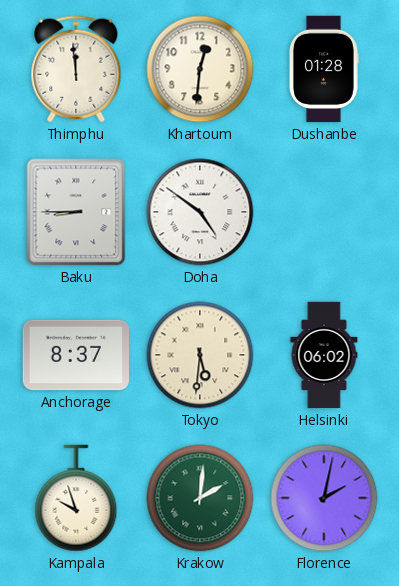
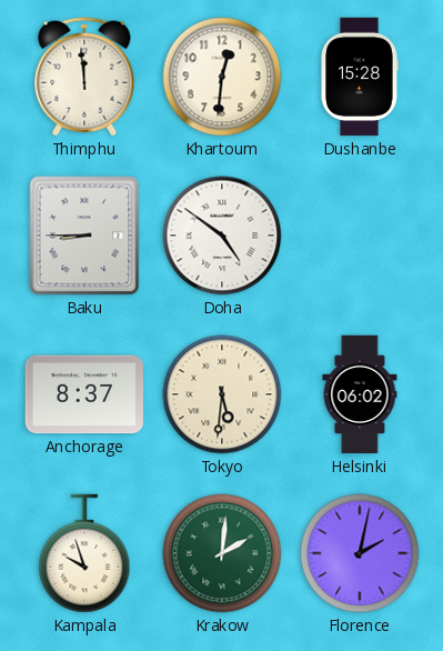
Dushanbe: 01:28 -> 15:28 (360, 77)
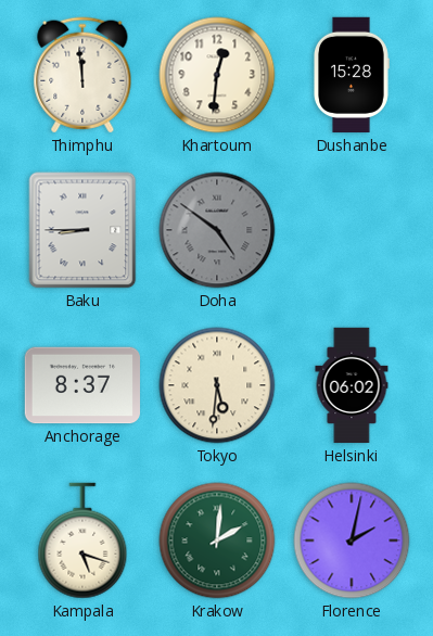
Doha dial: white -> grey (217, 230)
Kampala: 9:57 -> 5:18 (82, 540)
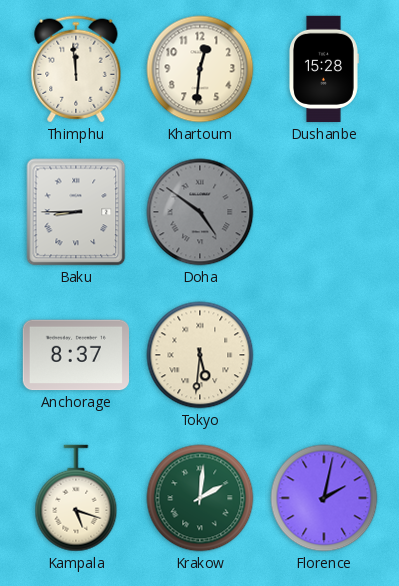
Helsinki: 06:02 -> none (352, 385)
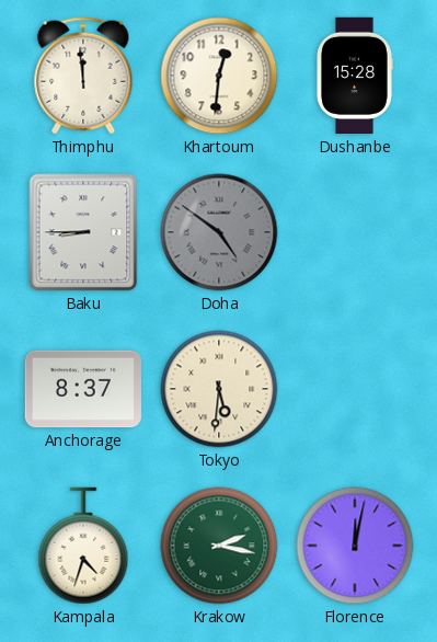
Kampala: 5:18 -> 4:33 (83, 546)
Krakow: 2:01 -> 2:17 (219, 546)
Florence: 2:02 -> 12:02 (355, 546)
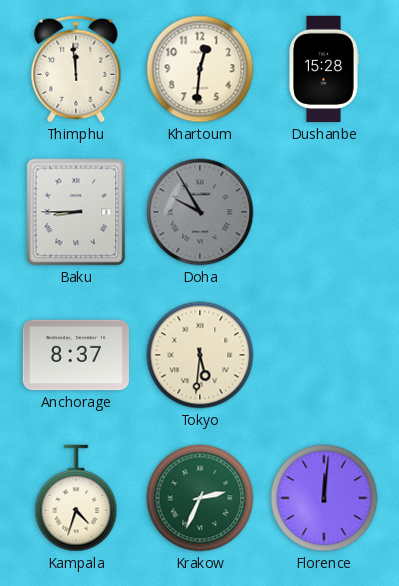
Doha: 4:51 -> 9:55 (200, 212)
Krakow: 2:17 -> 2:34 (200, 498)
Florence: 12:02 -> 12:01 (324, 498)
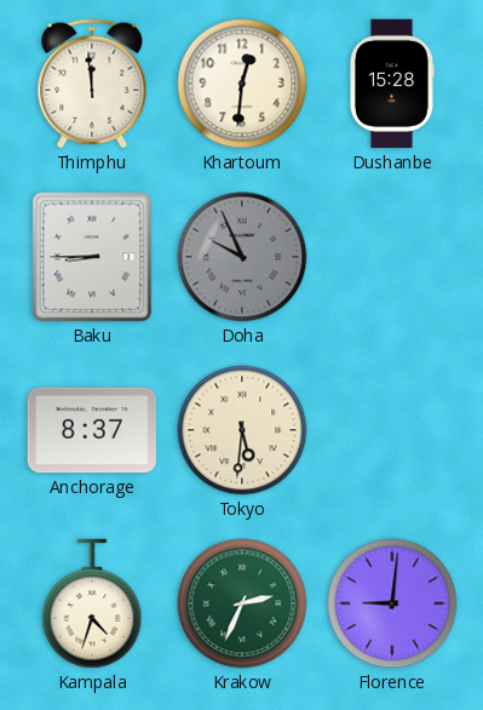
Doha: 9:55 -> 9:56 (242, 257)
Florence: 12:01 -> 9:01 (392, 603)
